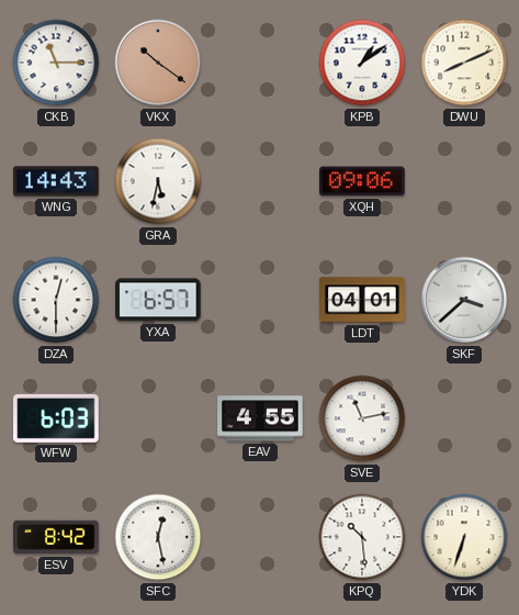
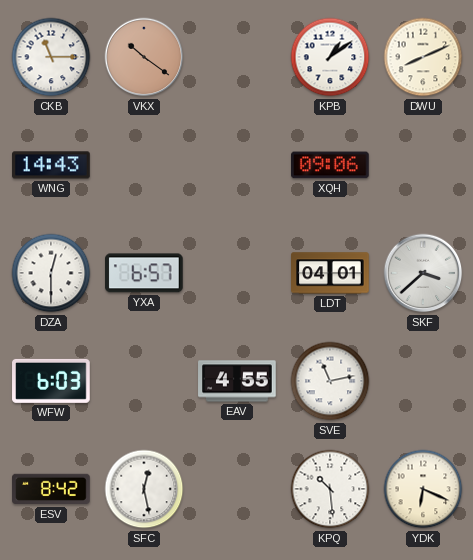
GRA: 5:32 -> none (158, 181)
YDK: 6:33 -> 6:19 (423, 489)
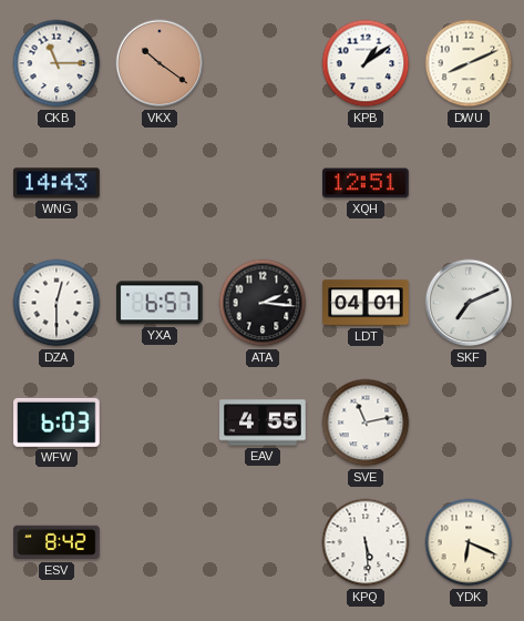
XQH: 09:06 -> 12:51 (367, 183)
ATA: none -> 2:16 (263, 303)
SKF: 3:38 -> 7:11 (469, 303)
SFC: 12:28 -> none (144, 489)
KPQ: 10:29 -> 5:29 (366, 542)
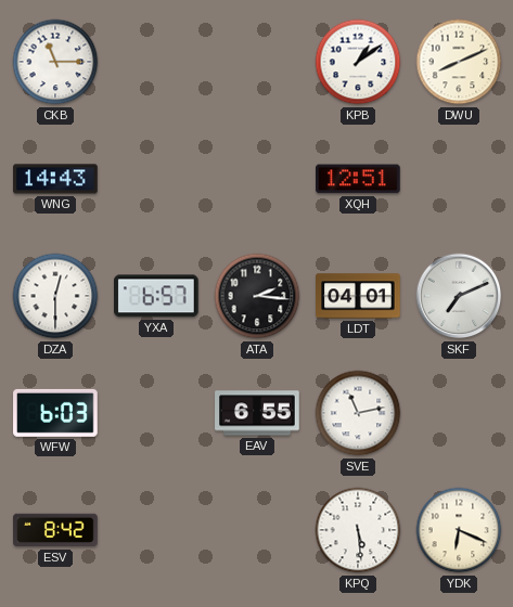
VKX: 10:21 -> none (160, 63)
EAV: 4:55 -> 6:55 (257, 413)
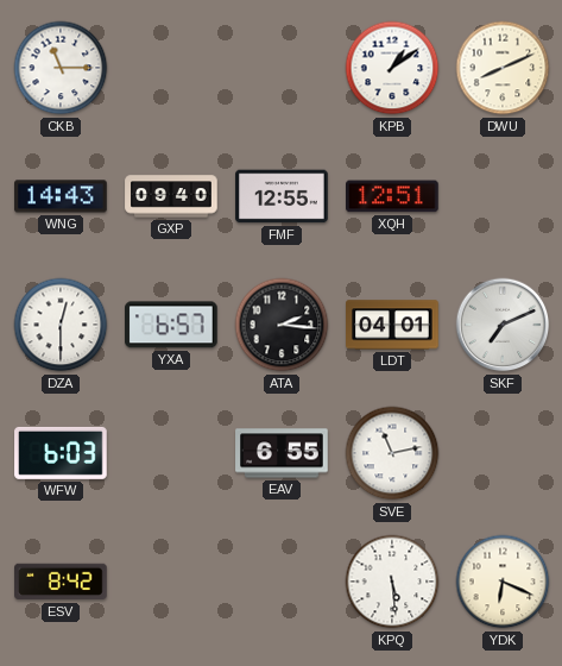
GXP: none -> 09:40 (171, 196)
FMF: none -> 12:55 (282, 196)
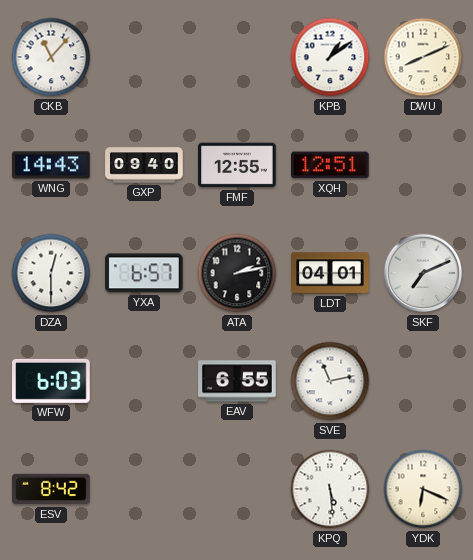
CKB: 11:15 -> 11:07 (51, 57)
ATA: 2:16 -> 2:13 (237, 273)
